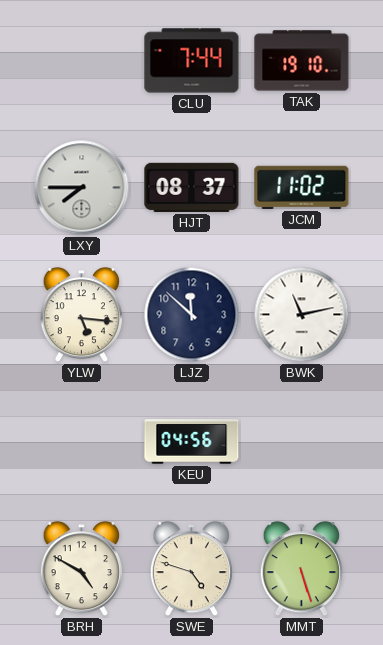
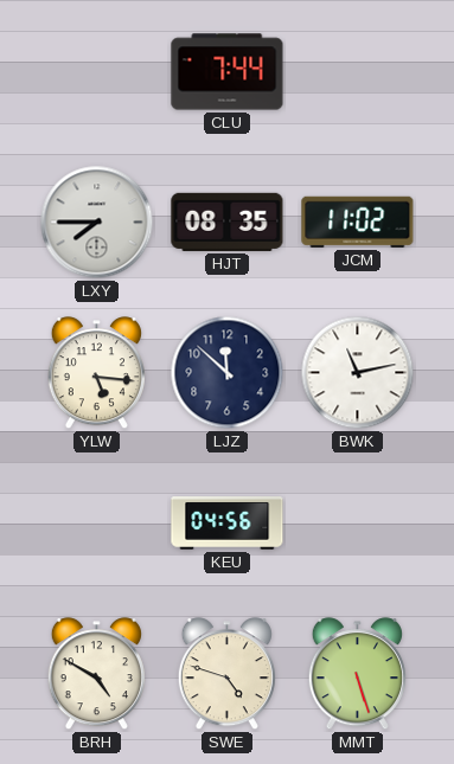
TAK: 19:10 -> none (302, 61)
HJT: 08:37 -> 08:35 (228, 222)
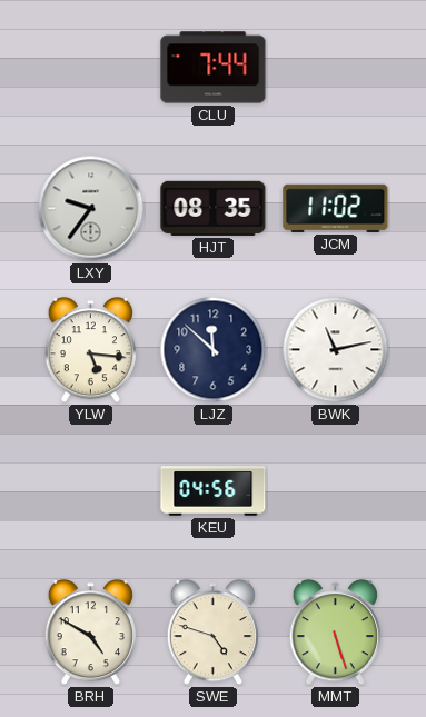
LXY: 7:45 -> 9:36 (91, 209)
